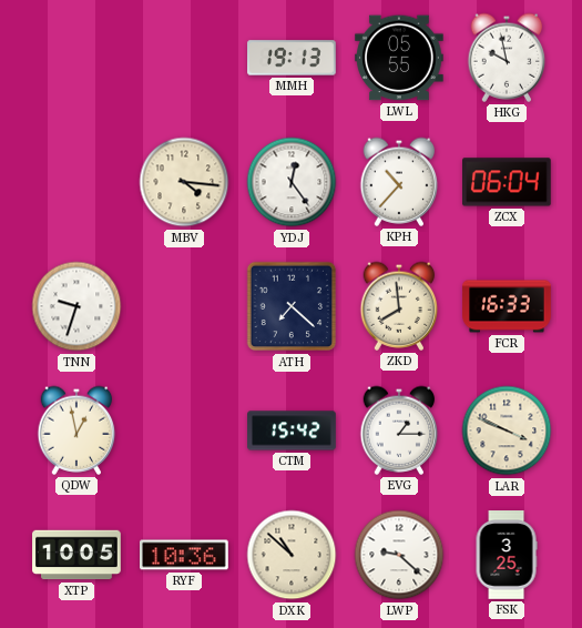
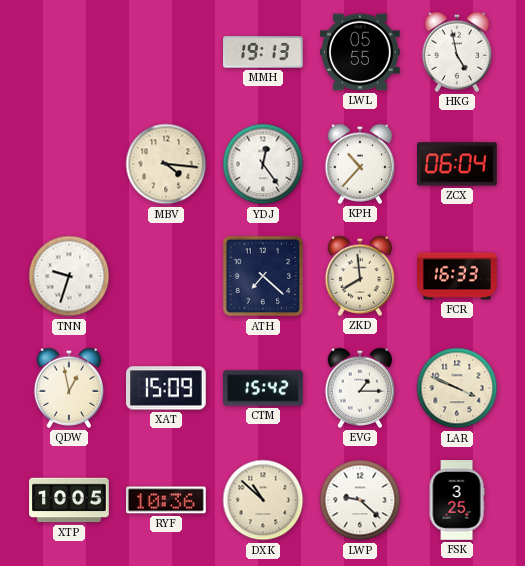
HKG: 9:58 -> 4:58 (457, 52)
XAT: none -> 15:09 (167, 388)
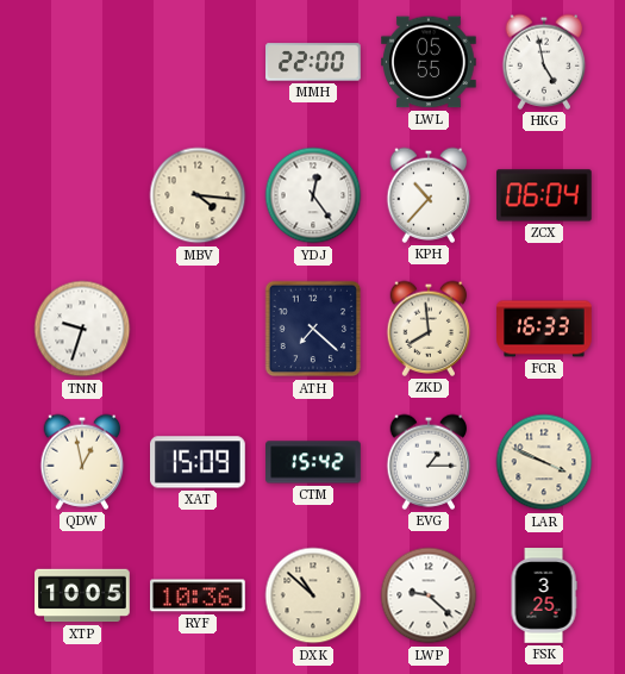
MMH: 19:13 -> 22:00 (313, 62)
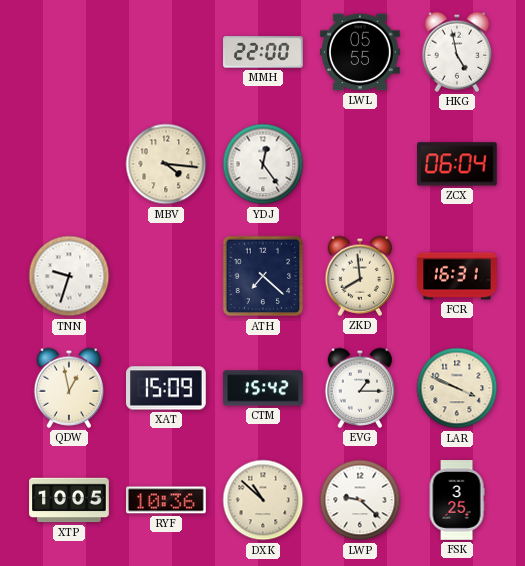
KPH: 10:37 -> none (429, 195)
FCR: 16:33 -> 16:31 (457, 276)
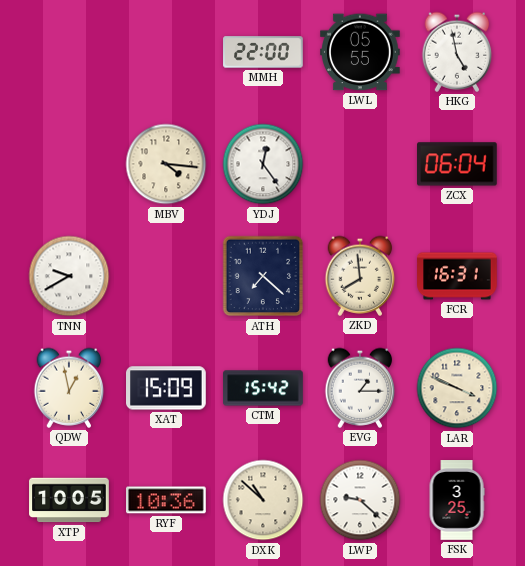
TNN: 9:33 -> 9:40 (69, 276)
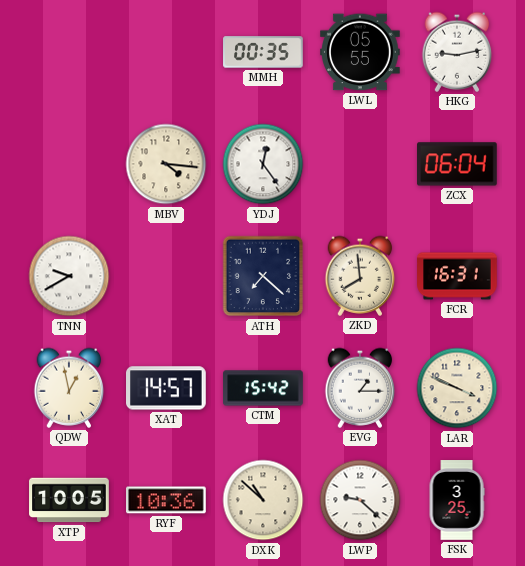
MMH: 22:00 -> 00:35 (263, 52)
HKG: 4:58 -> 9:13 (457, 52)
XAT: 15:09 -> 14:57 (167, 388)
